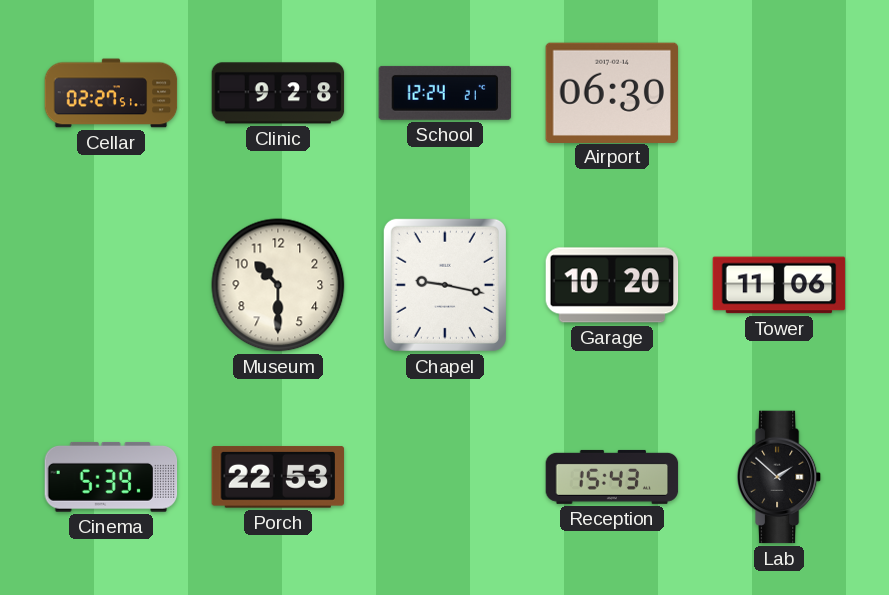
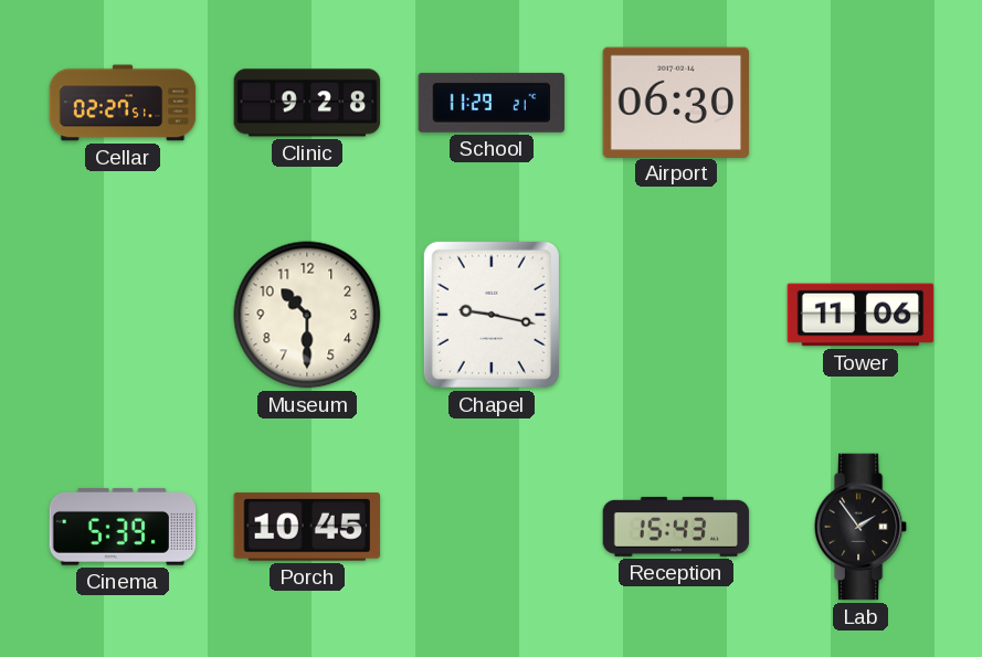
School: 12:24 -> 11:29 (492, 103)
Garage: 10:20 -> none (612, 285)
Porch: 22:53 -> 10:45 (307, 528)
Lab: 1:52 -> 1:54 (860, 527)
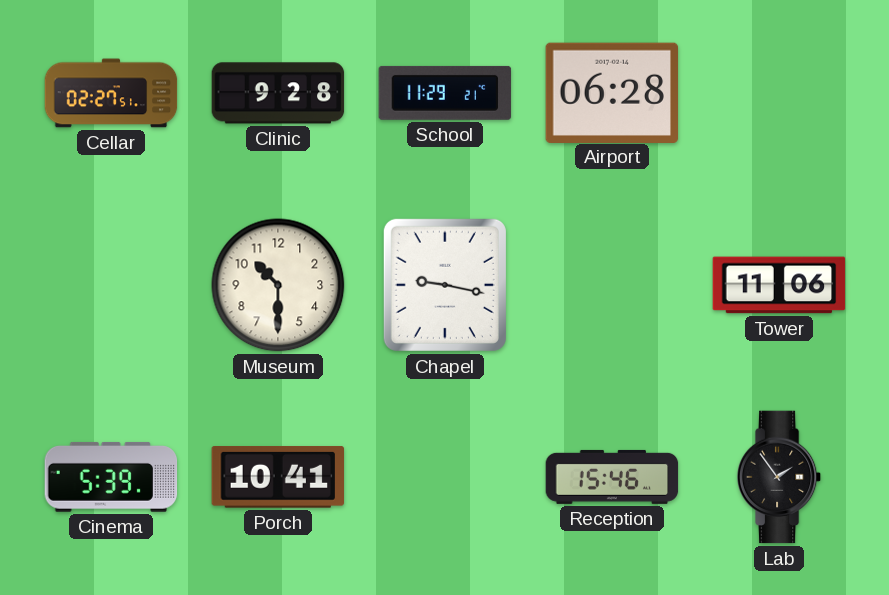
Airport: 06:30 -> 06:28 (612, 92)
Porch: 10:45 -> 10:41 (278, 478)
Reception: 15:43 -> 15:46 (612, 477)
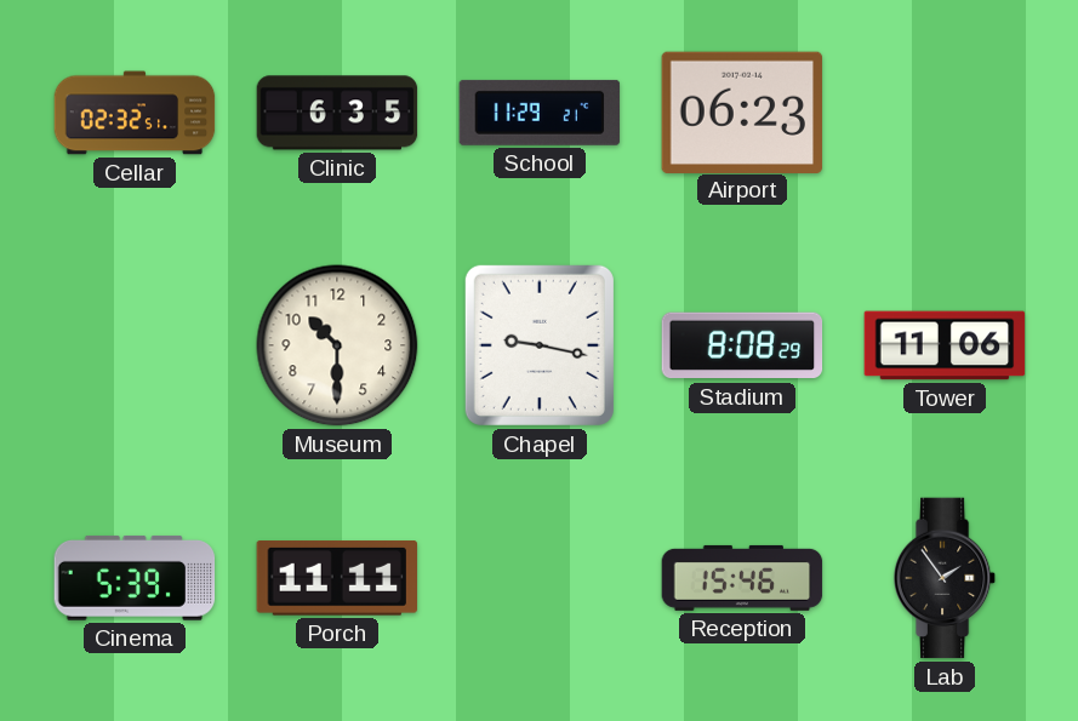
Cellar: 02:27 -> 02:32 (135, 113)
Clinic: 9:28 -> 6:35 (337, 113)
Airport: 06:28 -> 06:23 (742, 111)
Stadium: none -> 8:08 (742, 345)
Porch: 10:41 -> 11:11 (337, 579)
